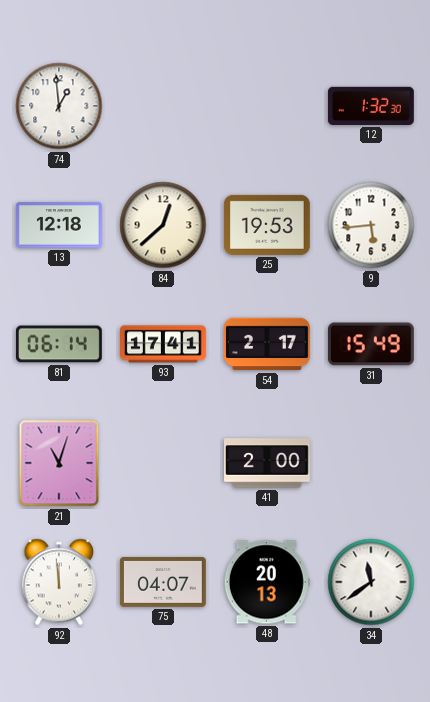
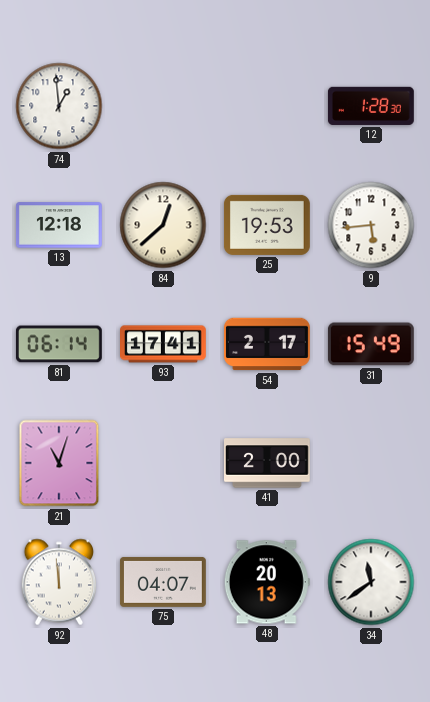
12: 1:32 -> 1:28 (371, 106)
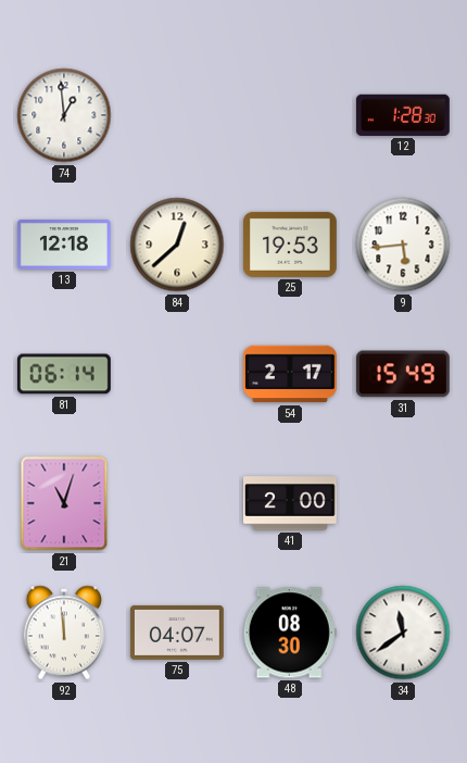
93: 17:41 -> none (164, 344)
48: 20:13 -> 08:30 (290, 633)
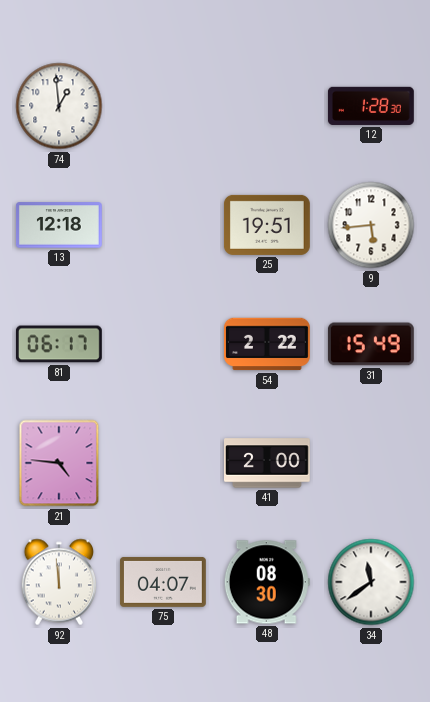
84: 12:38 -> none (177, 245)
25: 19:53 -> 19:51 (267, 225)
81: 06:14 -> 06:17 (59, 344)
54: 2:17 -> 2:22 (268, 344)
21: 11:03 -> 4:46 (59, 463)
